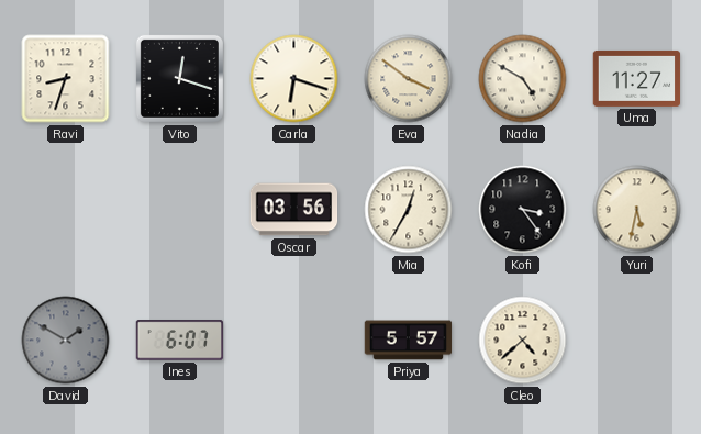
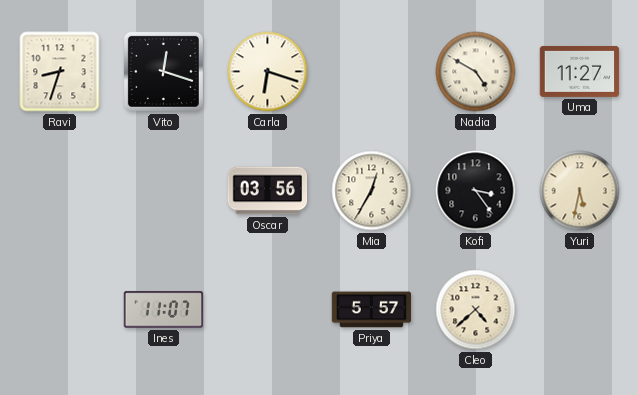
Eva: 3:51 -> none (409, 79)
David: 1:50 -> none (66, 341)
Ines: 6:07 -> 11:07 (164, 310)
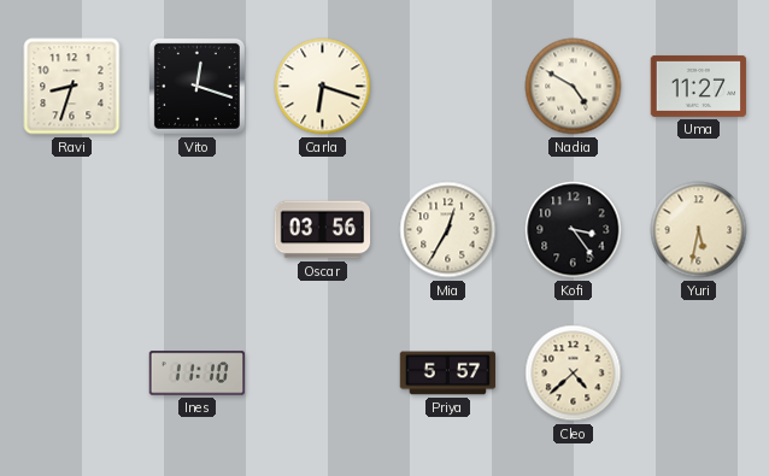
Ines: 11:07 -> 11:10 (198, 374)
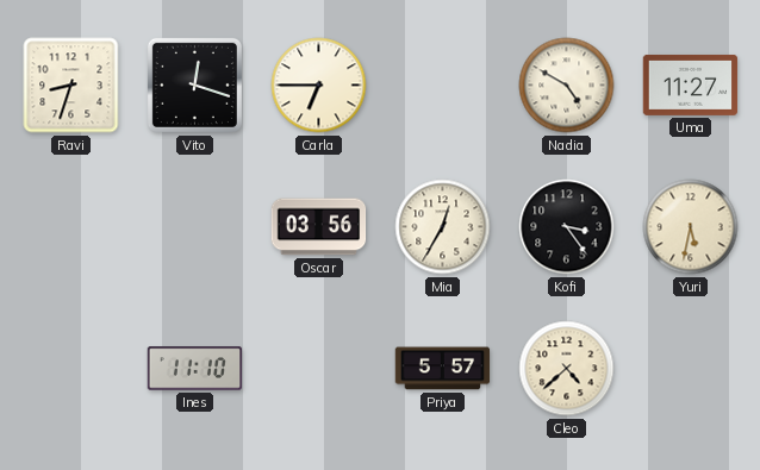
Carla: 6:18 -> 6:45 (319, 86)
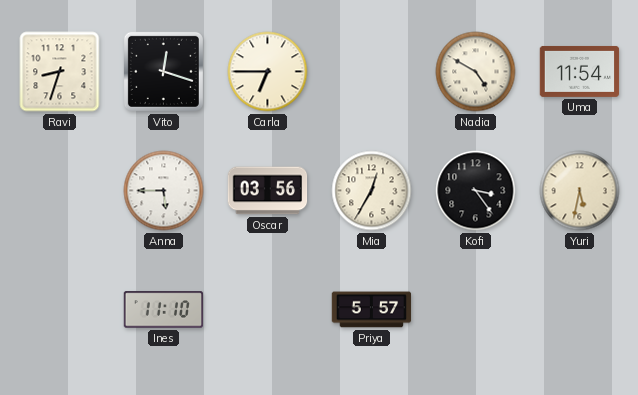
Uma: 11:27 -> 11:54 (580, 71)
Anna: none -> 5:45 (164, 191)
Cleo: 4:38 -> none (567, 369)
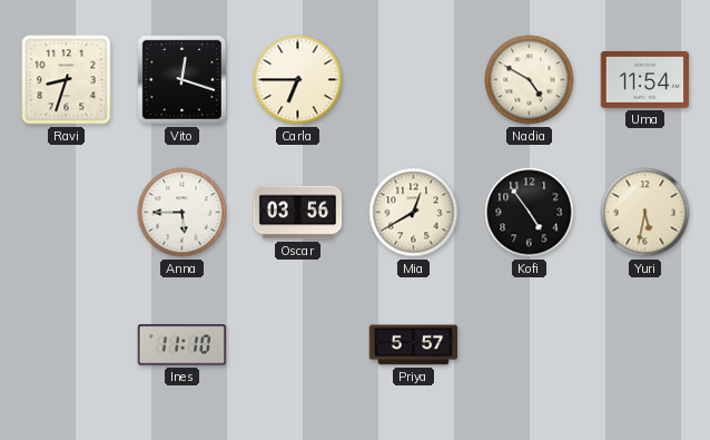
Mia: 12:35 -> 12:40 (414, 213)
Kofi: 3:24 -> 4:54 (530, 213)
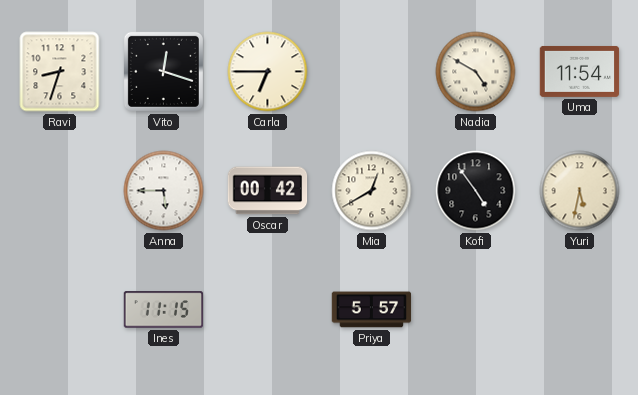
Oscar: 03:56 -> 00:42 (268, 191)
Ines: 11:10 -> 11:15 (164, 310)
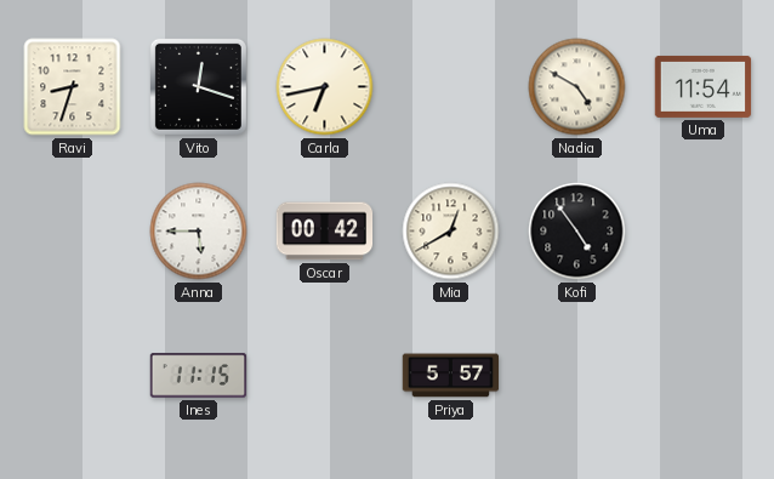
Carla: 6:45 -> 6:43 (325, 87)
Yuri: 5:32 -> none (580, 191)
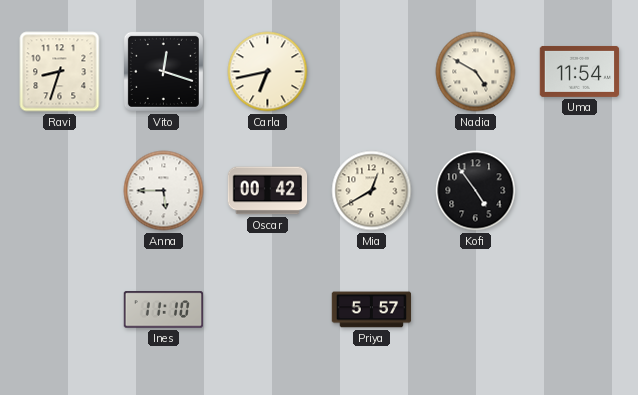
Ines: 11:15 -> 11:10 (164, 310)
